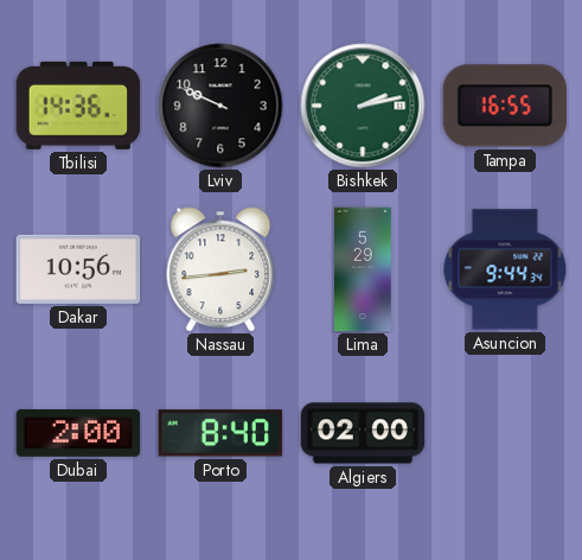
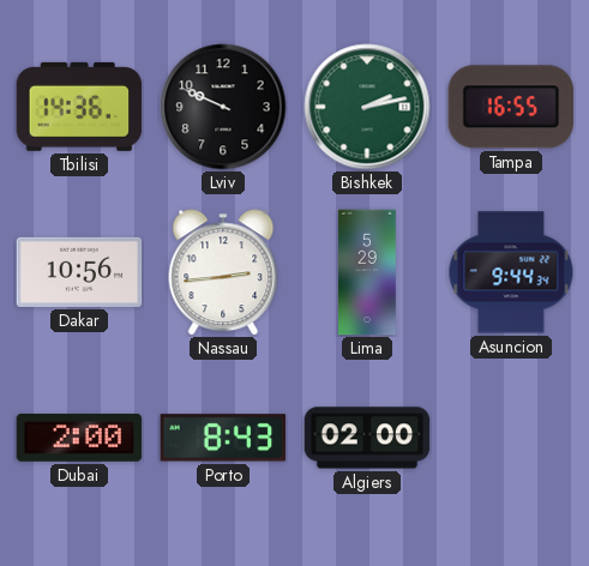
Porto: 8:40 -> 8:43 (223, 438)
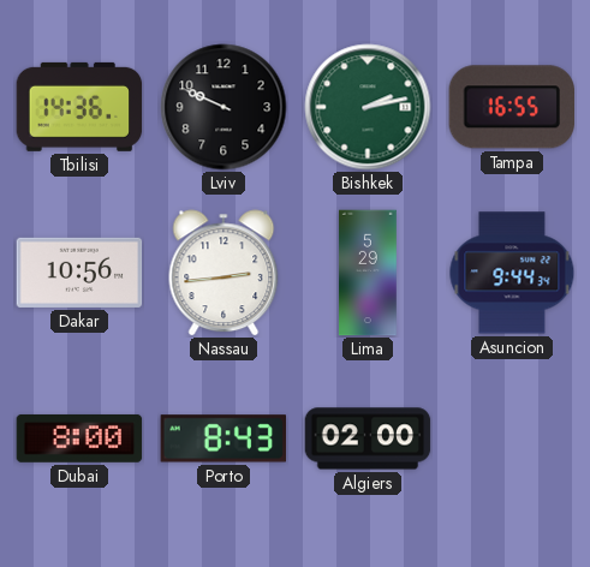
Dubai: 2:00 -> 8:00 (79, 438)
